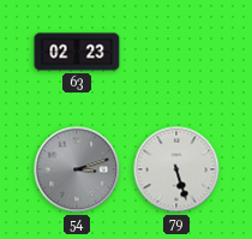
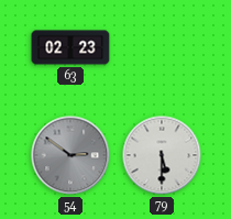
54: 3:12 -> 2:51 (70, 155)
79: 5:27 -> 5:30 (162, 155)
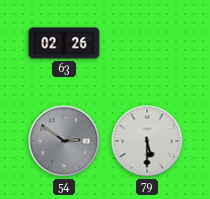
63: 02:23 -> 02:26 (64, 43)
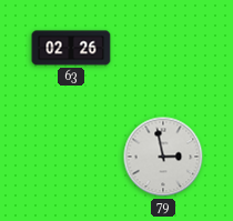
54: 2:51 -> none (64, 141)
79: 5:30 -> 2:58 (163, 157)
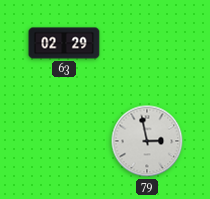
63: 02:26 -> 02:29 (64, 43)
